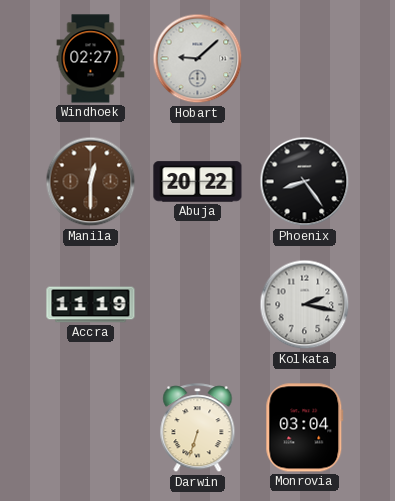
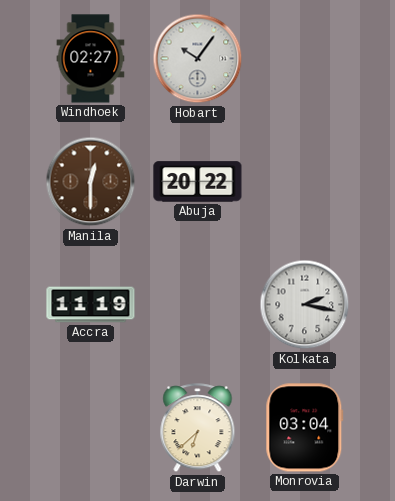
Hobart: 9:08 -> 10:06 (198, 59)
Phoenix: 8:24 -> none (305, 182)
Darwin: 6:33 -> 6:38 (198, 428)
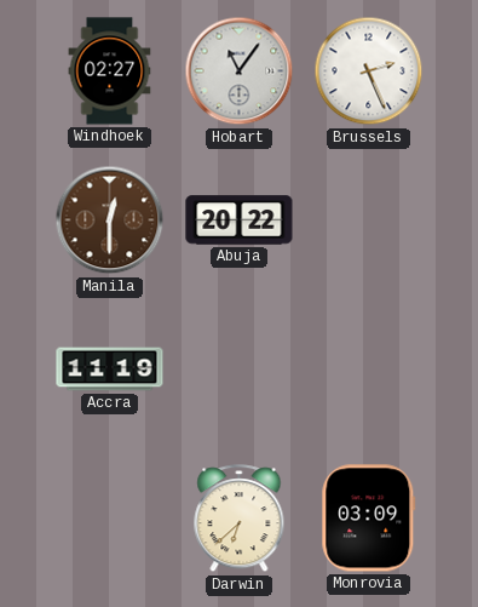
Hobart: 10:06 -> 11:06 (240, 71)
Brussels: none -> 2:26 (369, 71)
Kolkata: 2:17 -> none (305, 305)
Monrovia: 03:04 -> 03:09 (369, 519)
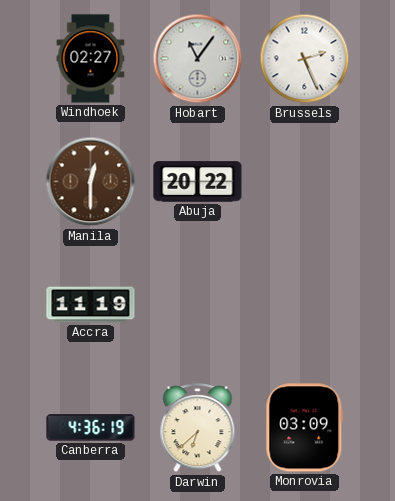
Canberra: none -> 4:36 (91, 428)
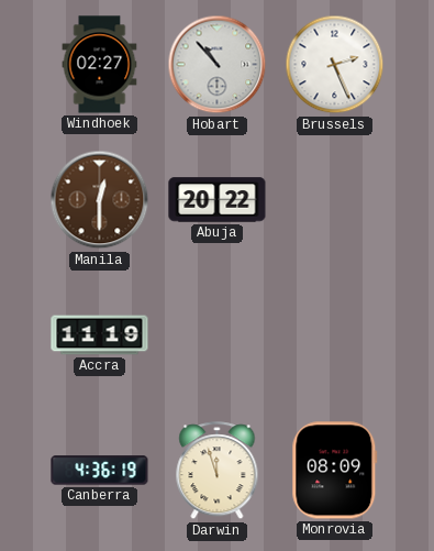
Hobart: 11:06 -> 10:53 (218, 65)
Darwin: 6:38 -> 11:57 (218, 471)
Monrovia: 03:09 -> 08:09 (335, 471)
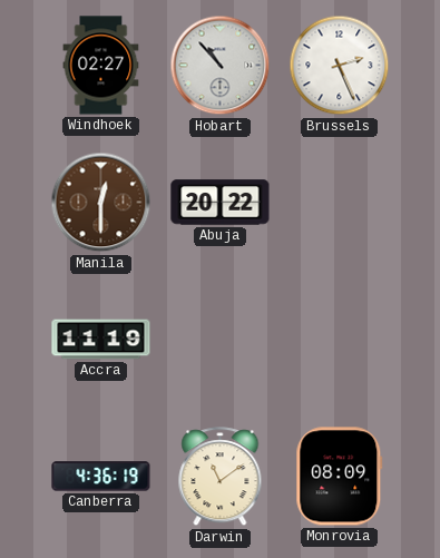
Darwin: 11:57 -> 11:09 (221, 477)
